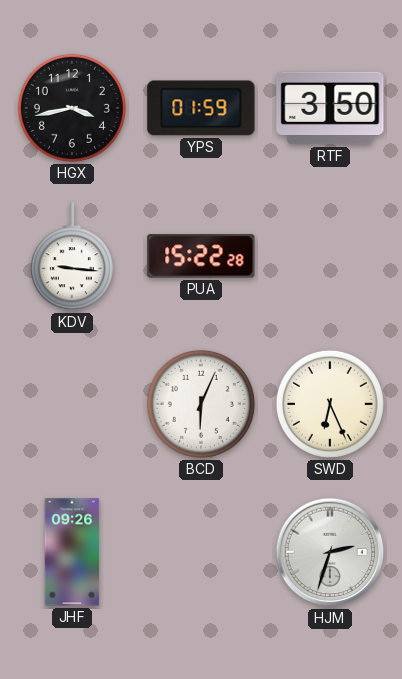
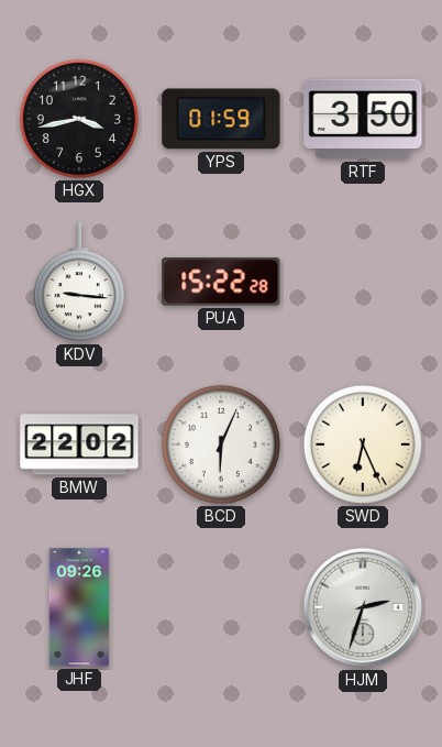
BMW: none -> 22:02 (79, 444)
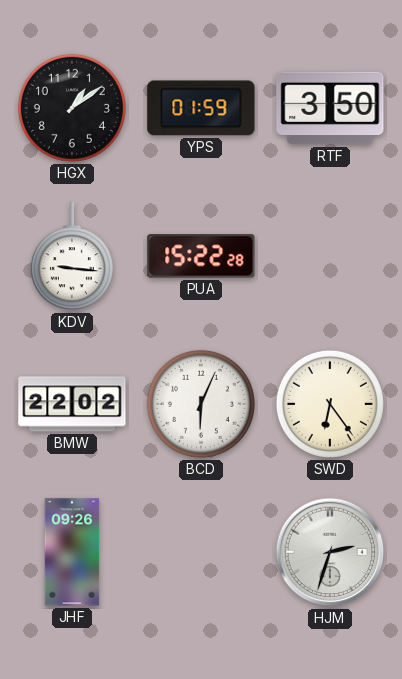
HGX: 3:43 -> 1:09 (72, 108)
SWD: 6:26 -> 6:24 (330, 404)
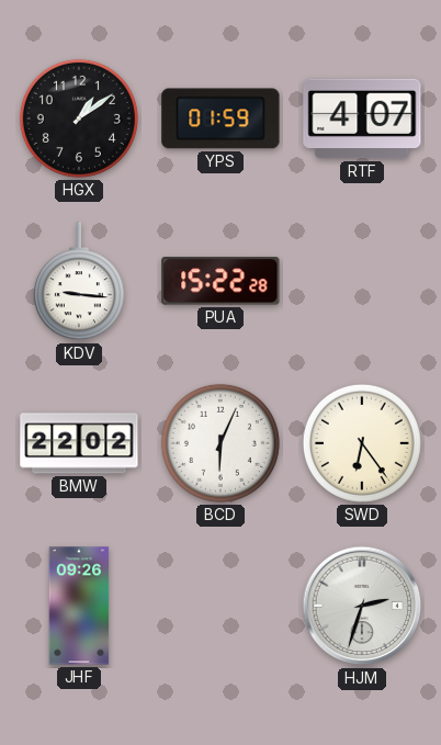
RTF: 3:50 -> 4:07 (362, 118)
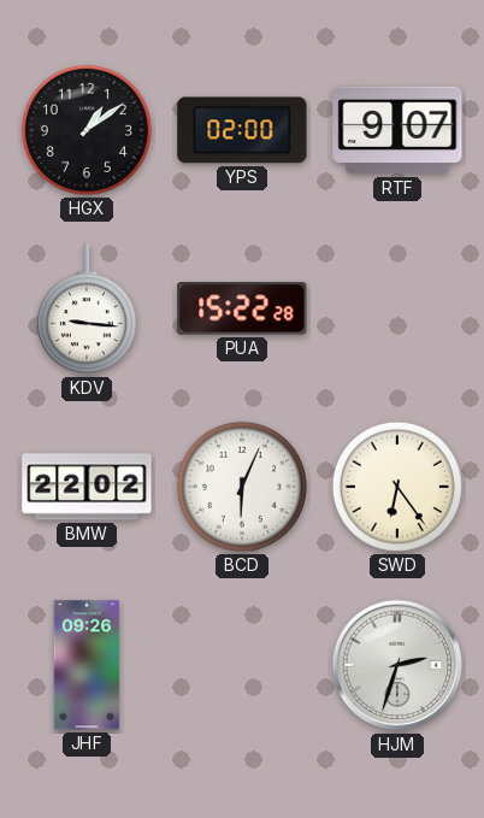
YPS: 01:59 -> 02:00 (242, 130)
RTF: 4:07 -> 9:07 (397, 130)
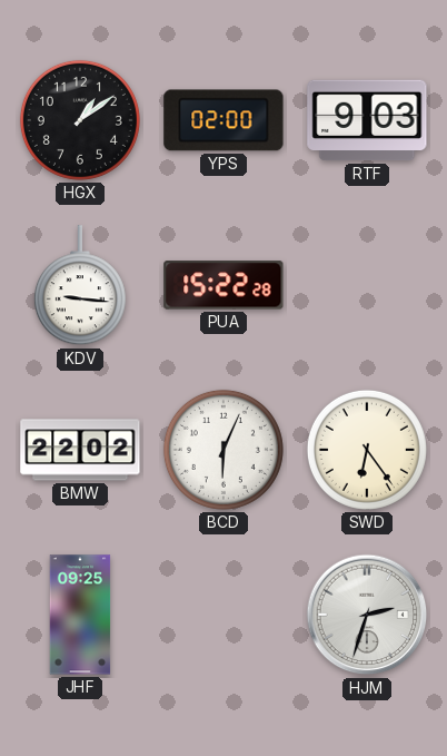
RTF: 9:07 -> 9:03 (367, 120)
JHF: 09:26 -> 09:25 (80, 615)
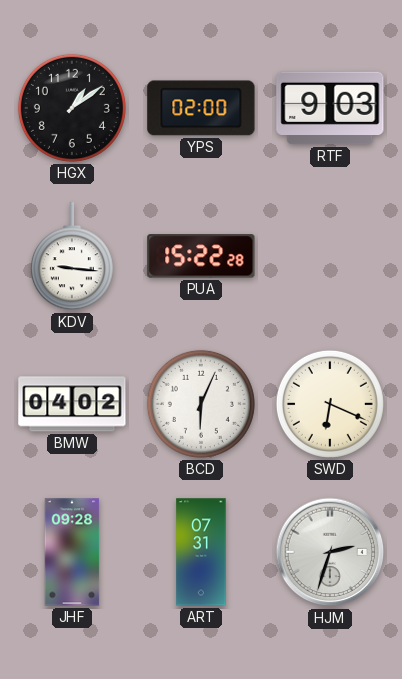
BMW: 22:02 -> 04:02 (72, 404)
SWD: 6:24 -> 6:19 (330, 404)
JHF: 09:25 -> 09:28 (72, 552)
ART: none -> 07:31 (201, 552)
